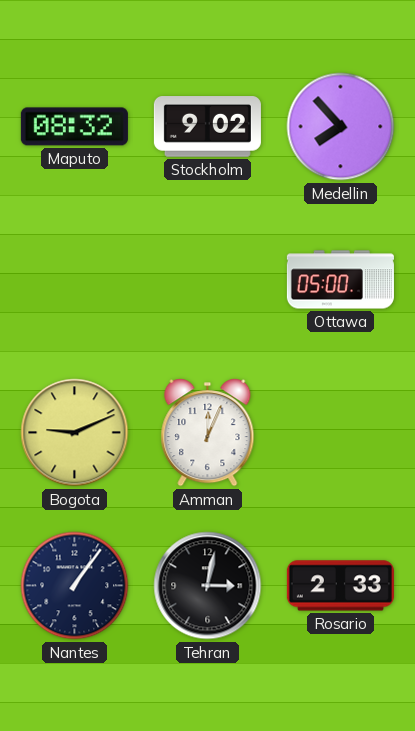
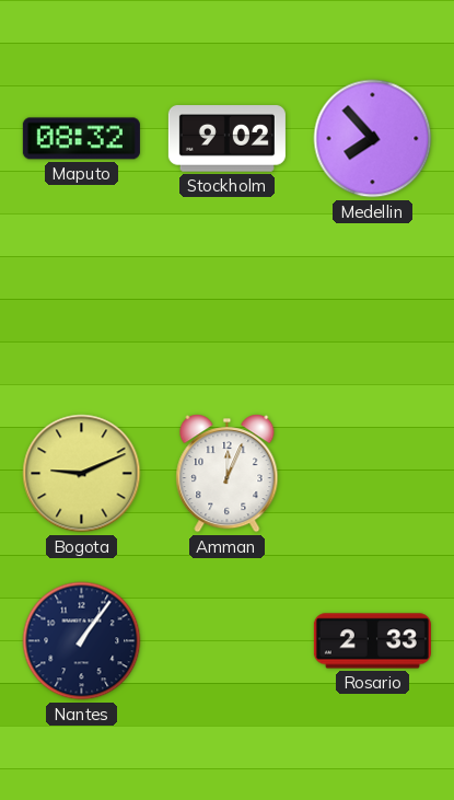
Ottawa: 05:00 -> none (340, 280)
Tehran: 3:02 -> none (208, 586)
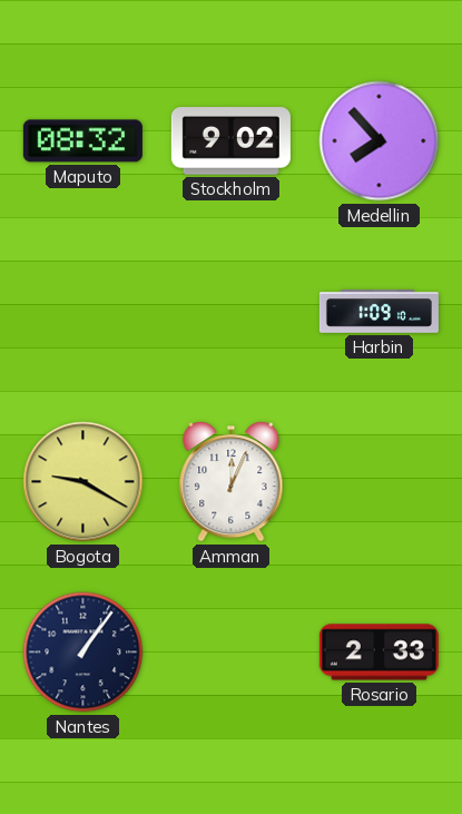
Harbin: none -> 1:09 (379, 312)
Bogota: 9:11 -> 9:20 (83, 482)
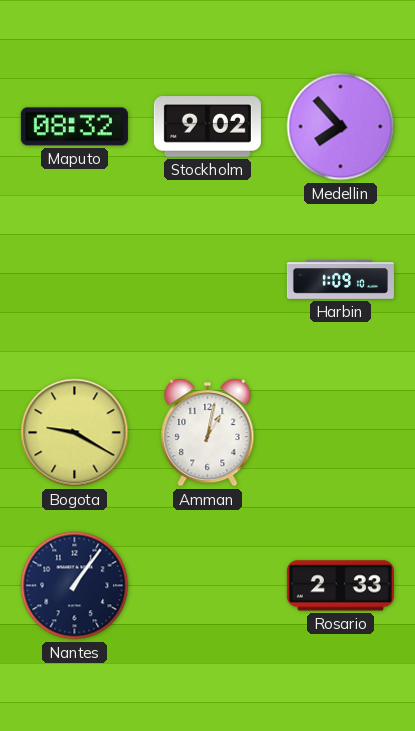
Amman: 12:04 -> 1:02 (208, 433)
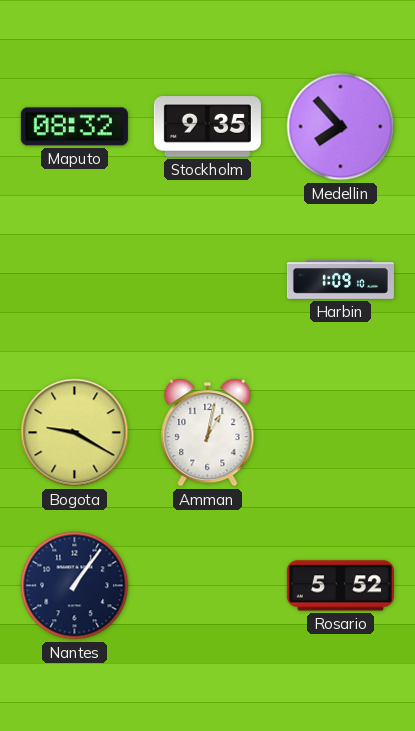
Stockholm: 9:02 -> 9:35 (207, 127)
Rosario: 2:33 -> 5:52 (340, 586)
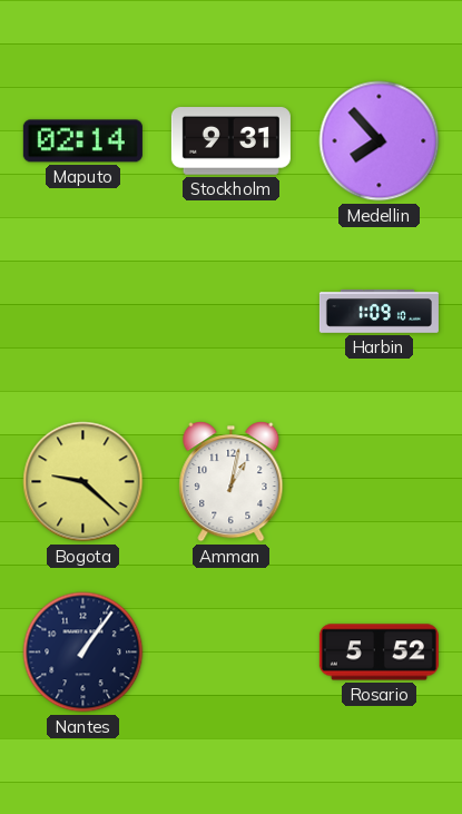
Maputo: 08:32 -> 02:14 (82, 141)
Stockholm: 9:35 -> 9:31 (230, 141)
Bogota: 9:20 -> 9:22 (83, 482)
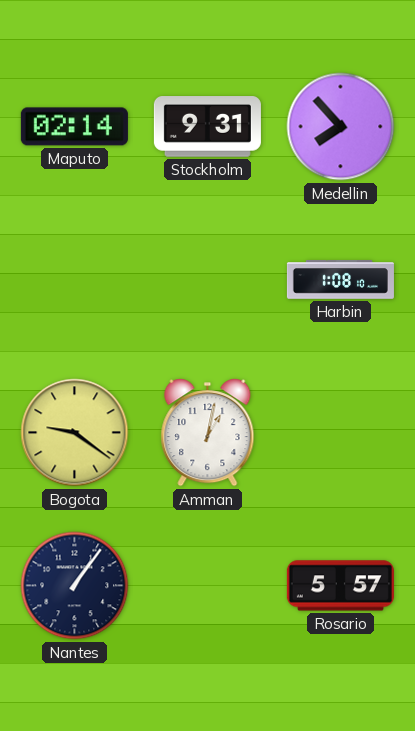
Harbin: 1:09 -> 1:08 (340, 280)
Bogota: 9:22 -> 9:21 (75, 433)
Rosario: 5:52 -> 5:57 (340, 586)
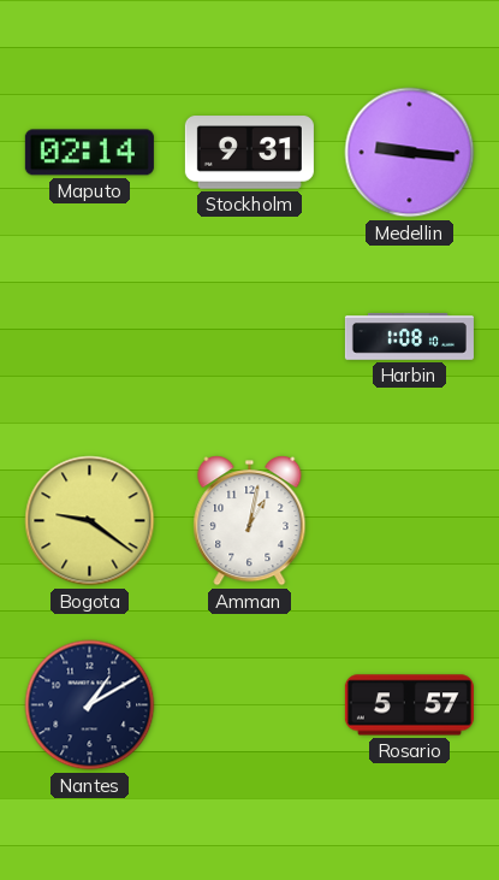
Medellin: 7:53 -> 9:16 (410, 153)
Nantes: 1:06 -> 1:10 (90, 705)
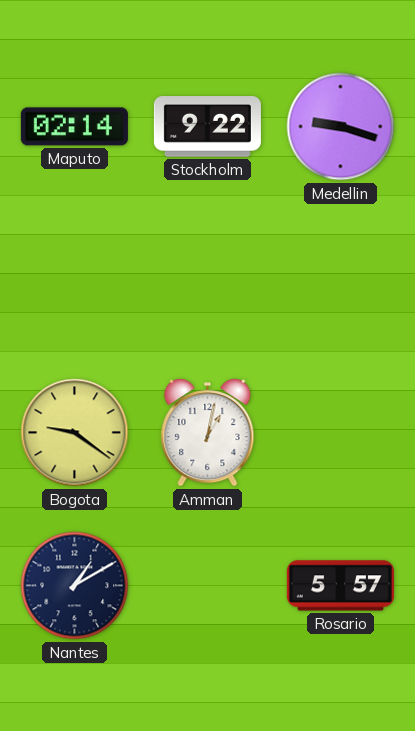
Stockholm: 9:31 -> 9:22 (207, 127)
Medellin: 9:16 -> 9:18 (341, 127)
Harbin: 1:08 -> none (409, 337)
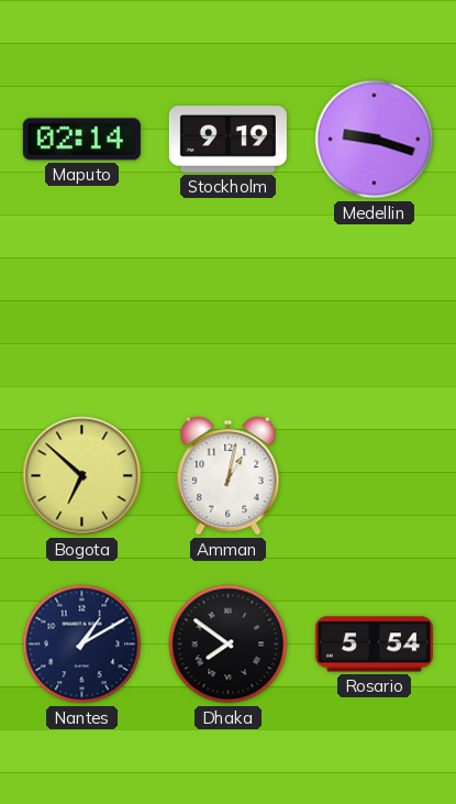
Stockholm: 9:22 -> 9:19 (227, 140)
Bogota: 9:21 -> 6:52 (82, 476)
Dhaka: none -> 7:51 (229, 645)
Rosario: 5:57 -> 5:54 (374, 645)
